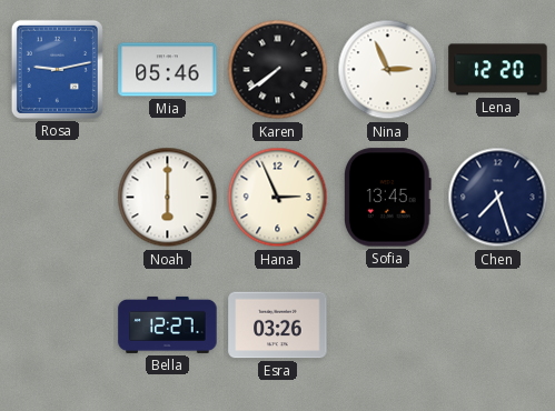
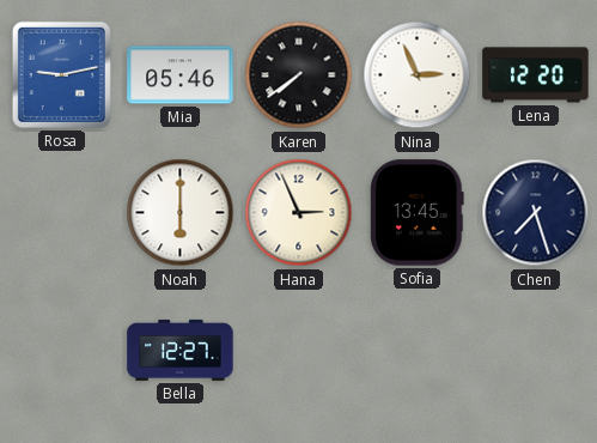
Esra: 03:26 -> none (278, 325)
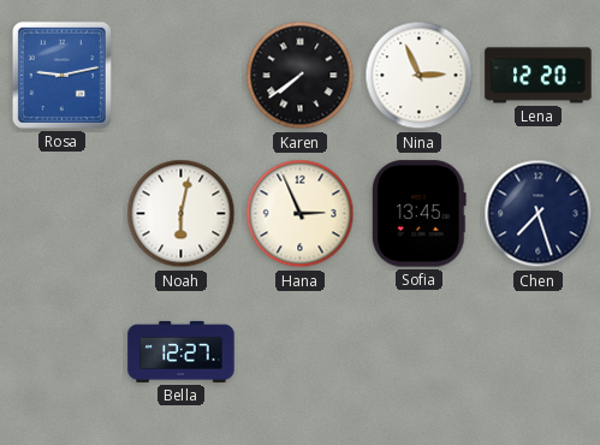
Mia: 05:46 -> none (181, 75)
Noah: 6:00 -> 6:02 (182, 214)
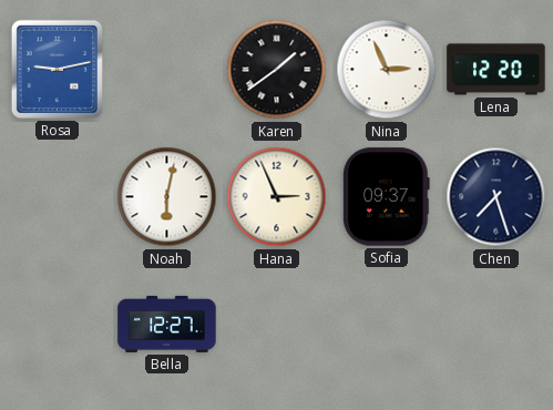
Karen: 7:39 -> 1:39 (277, 70)
Sofia: 13:45 -> 09:37 (386, 197)
